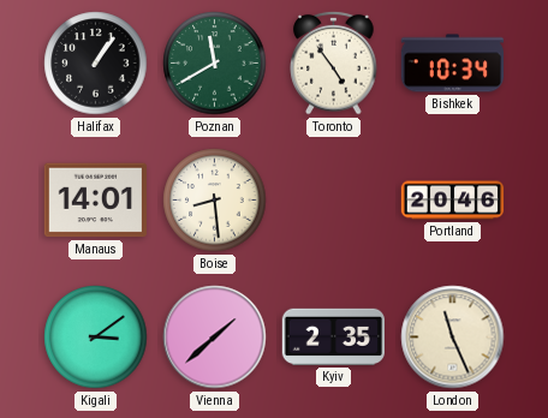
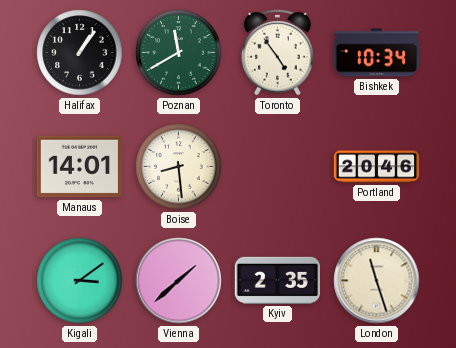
London: 11:26 -> 11:27 (377, 281)
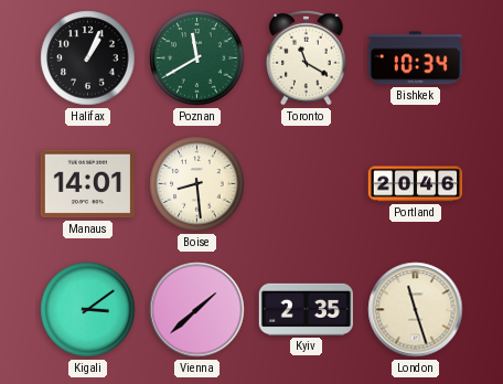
Halifax: 1:06 -> 1:04 (88, 58)
Toronto: 4:54 -> 11:20 (307, 57)
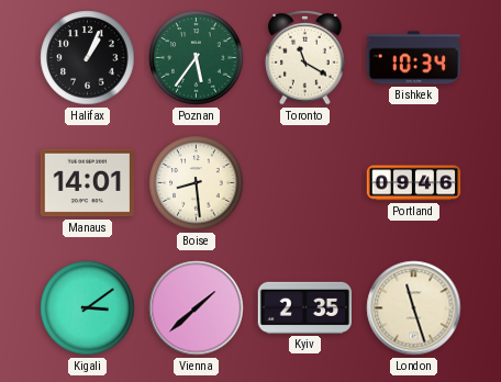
Poznan: 11:40 -> 5:36 (197, 58)
Portland: 20:46 -> 09:46 (414, 183)
